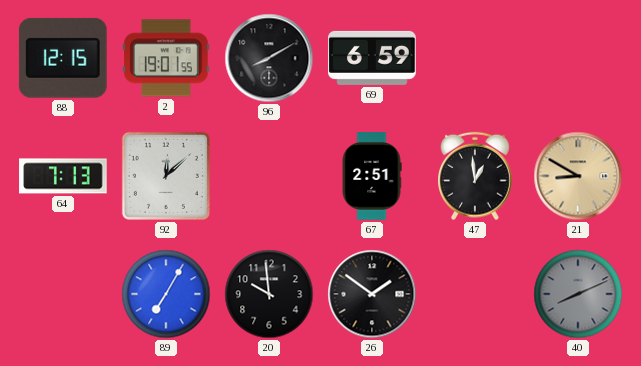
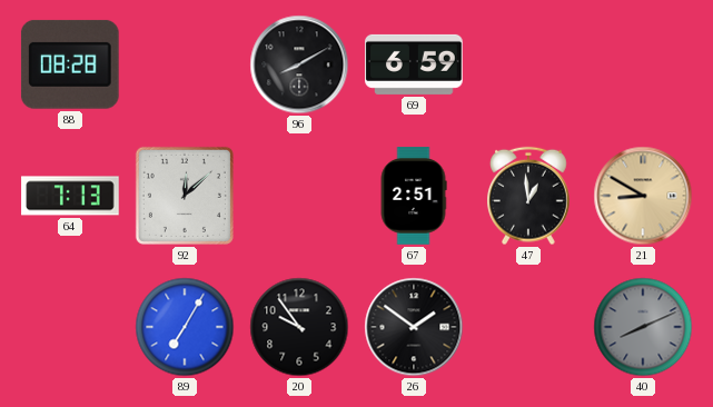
88: 12:15 -> 08:28 (70, 64)
2: 19:01 -> none (166, 58)
20: 9:59 -> 9:54 (299, 327)
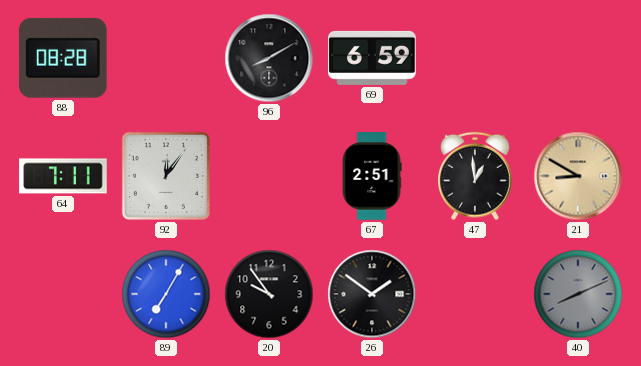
64: 7:13 -> 7:11 (63, 176)
92: 12:08 -> 12:06 (166, 176)
